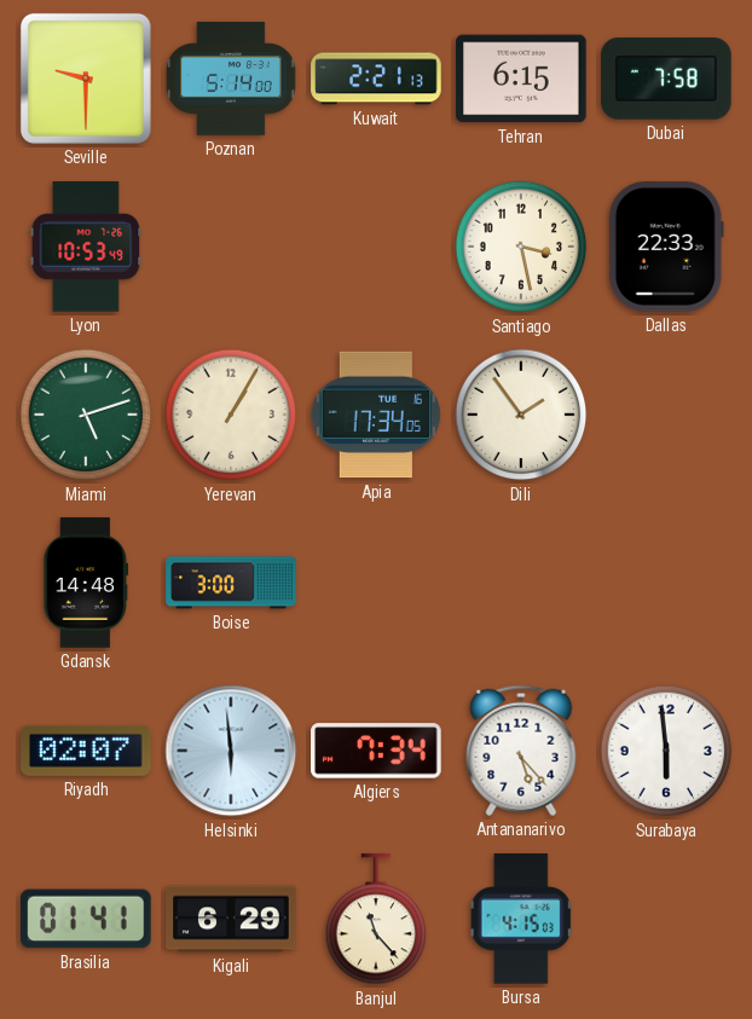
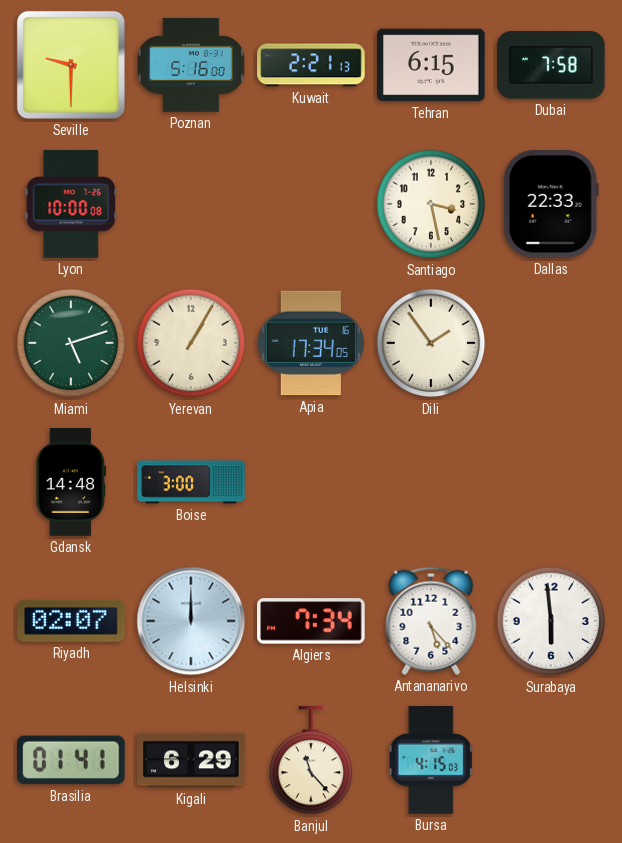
Poznan: 5:14 -> 5:16 (191, 66)
Lyon: 10:53 -> 10:00 (71, 204)
Helsinki: 5:59 -> 12:00 (191, 621)
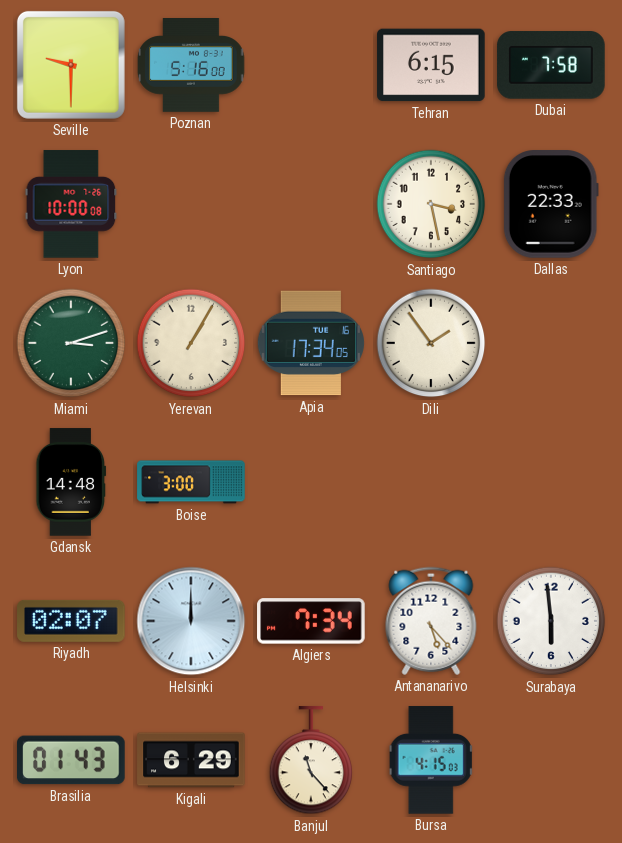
Kuwait: 2:21 -> none (311, 65)
Miami: 5:12 -> 3:12 (71, 343)
Brasilia: 01:41 -> 01:43 (72, 760)
